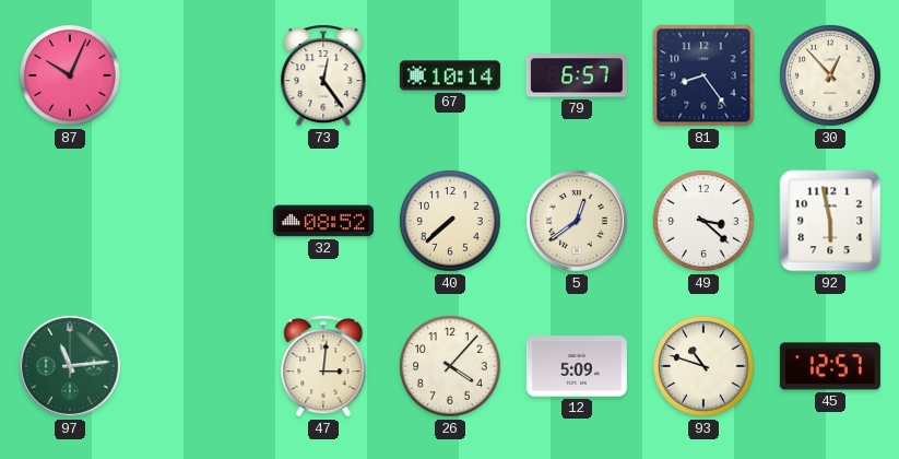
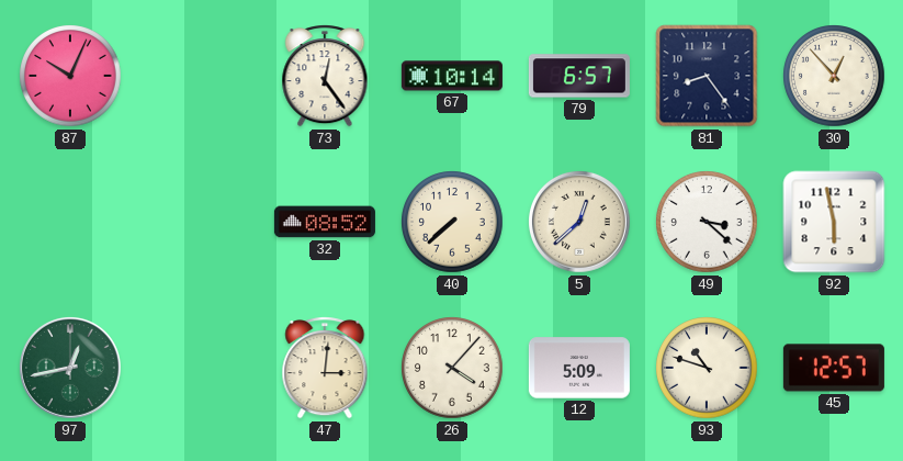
5: 12:39 -> 12:38 (579, 222)
97: 11:14 -> 12:43 (70, 368)
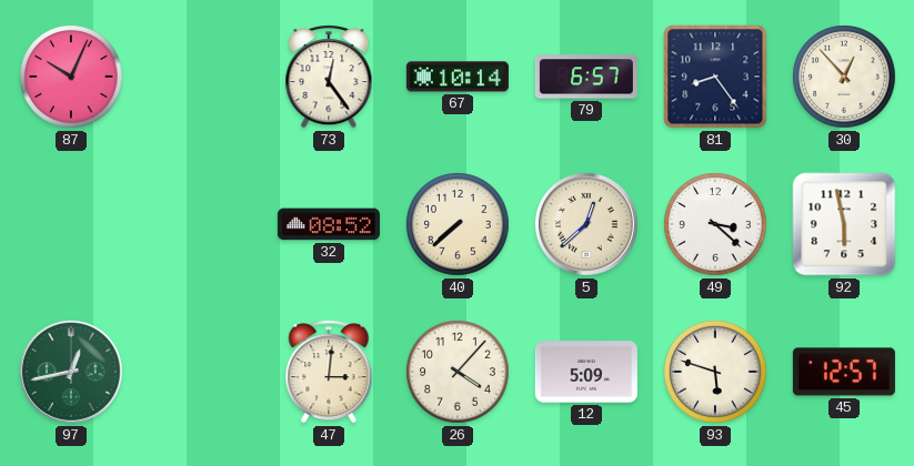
93: 10:48 -> 5:48 (715, 372)
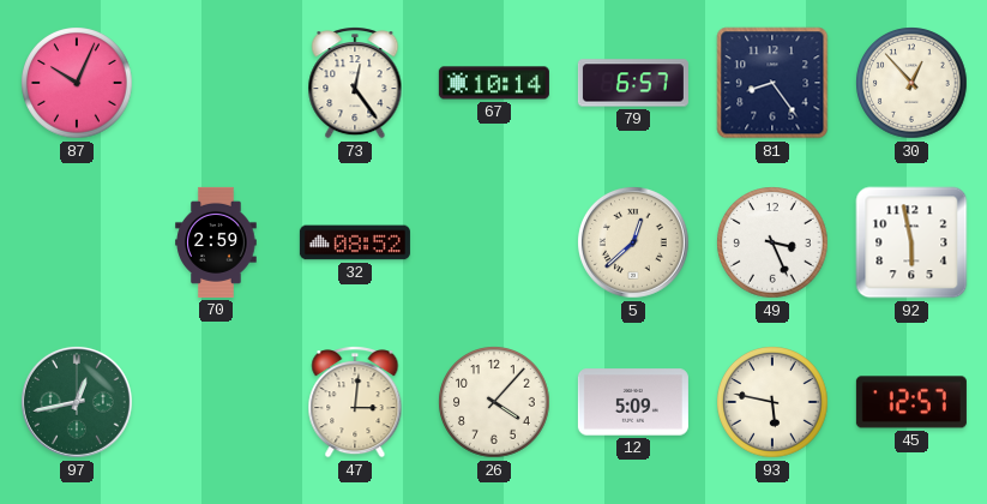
70: none -> 2:59 (216, 242)
40: 7:38 -> none (458, 224)
49: 3:22 -> 3:26 (772, 242)
93: 5:48 -> 5:47 (772, 402)
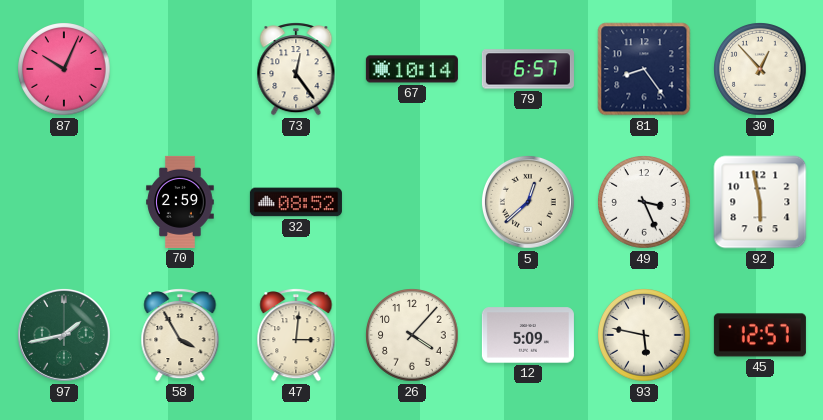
97: 12:43 -> 1:43 (64, 335)
58: none -> 3:55 (180, 336)
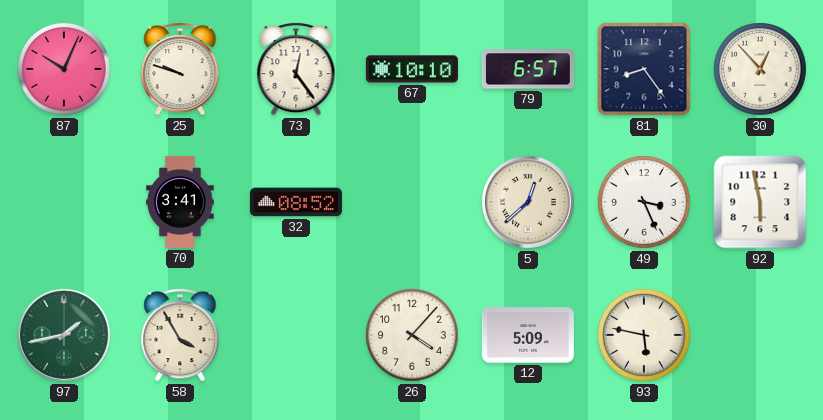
25: none -> 9:48 (180, 70)
67: 10:14 -> 10:10 (412, 69)
70: 2:59 -> 3:41 (180, 202)
47: 3:01 -> none (296, 336)
45: 12:57 -> none (760, 335)
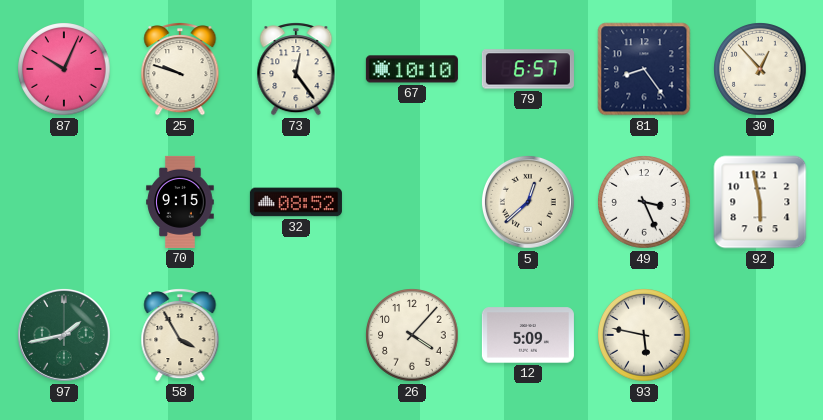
70: 3:41 -> 9:15 (180, 202)
